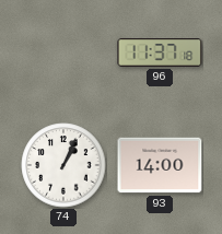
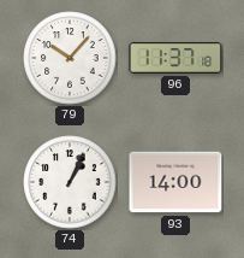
79: none -> 10:07 (70, 58)
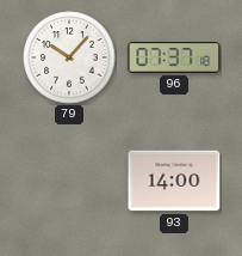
96: 11:37 -> 07:37 (174, 57)
74: 1:04 -> none (70, 182)
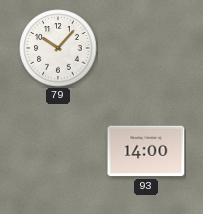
96: 07:37 -> none (174, 57)
